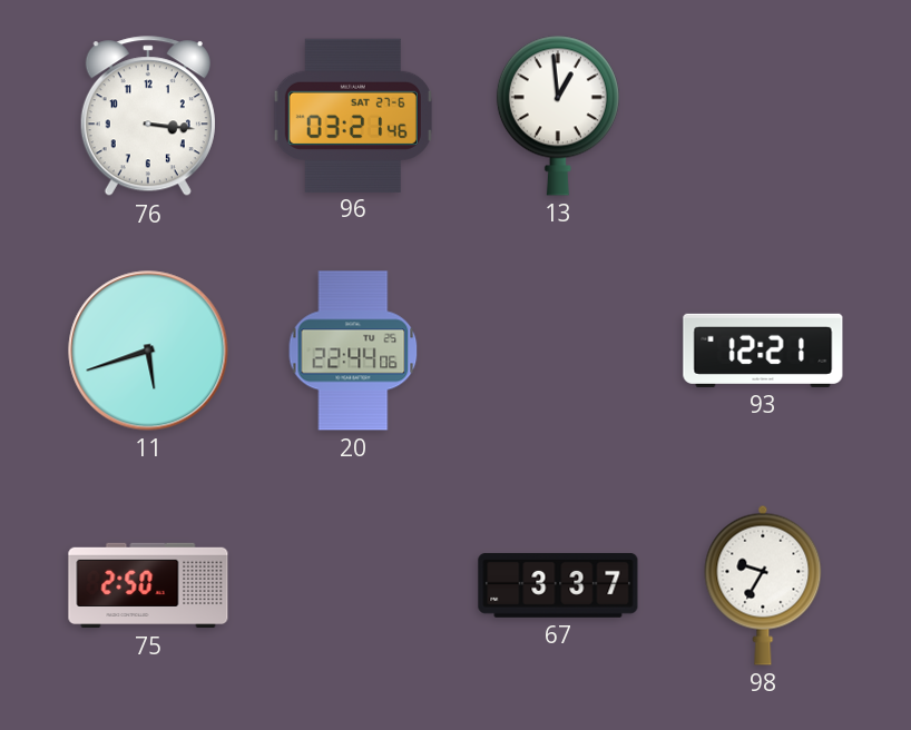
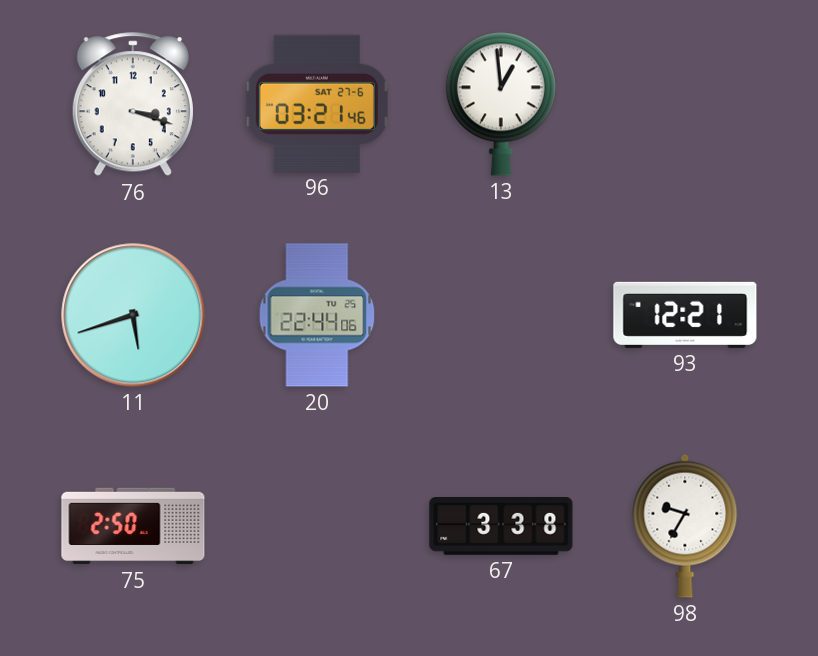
76: 3:16 -> 3:18 (133, 105)
67: 3:37 -> 3:38 (501, 526)
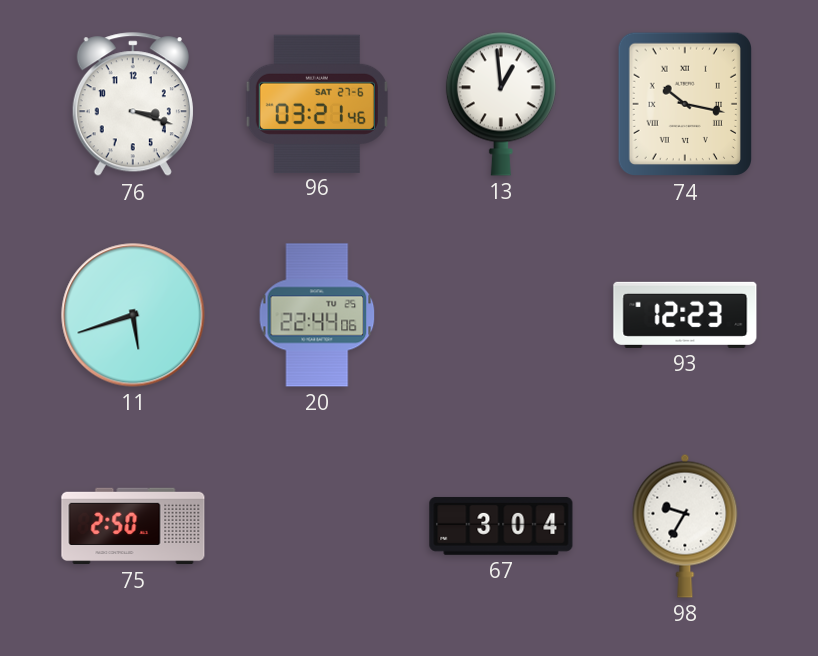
74: none -> 10:17 (684, 104)
93: 12:21 -> 12:23 (685, 315)
67: 3:38 -> 3:04 (501, 526)
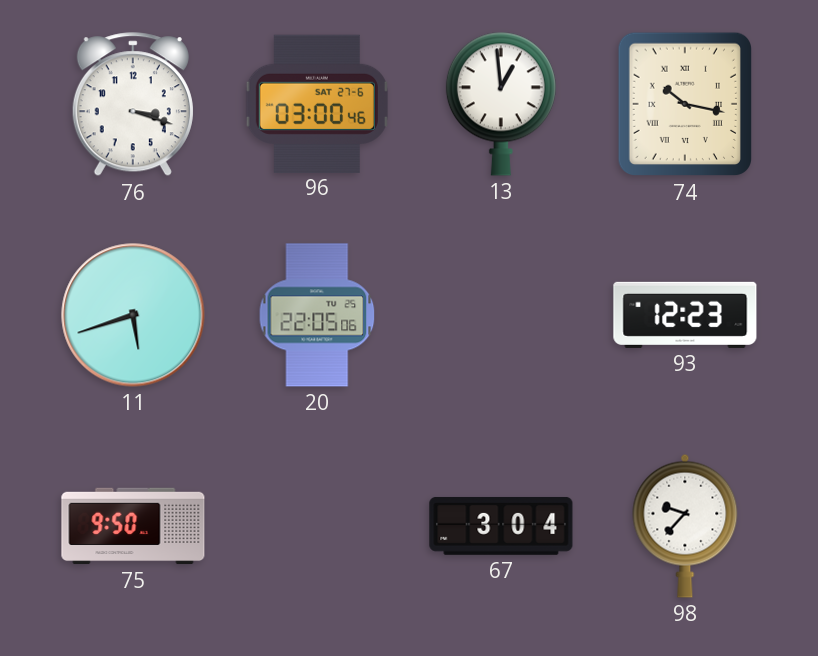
96: 03:21 -> 03:00 (317, 103)
20: 22:44 -> 22:05 (317, 315)
75: 2:50 -> 9:50 (133, 526)
98: 9:35 -> 9:37 (685, 526)
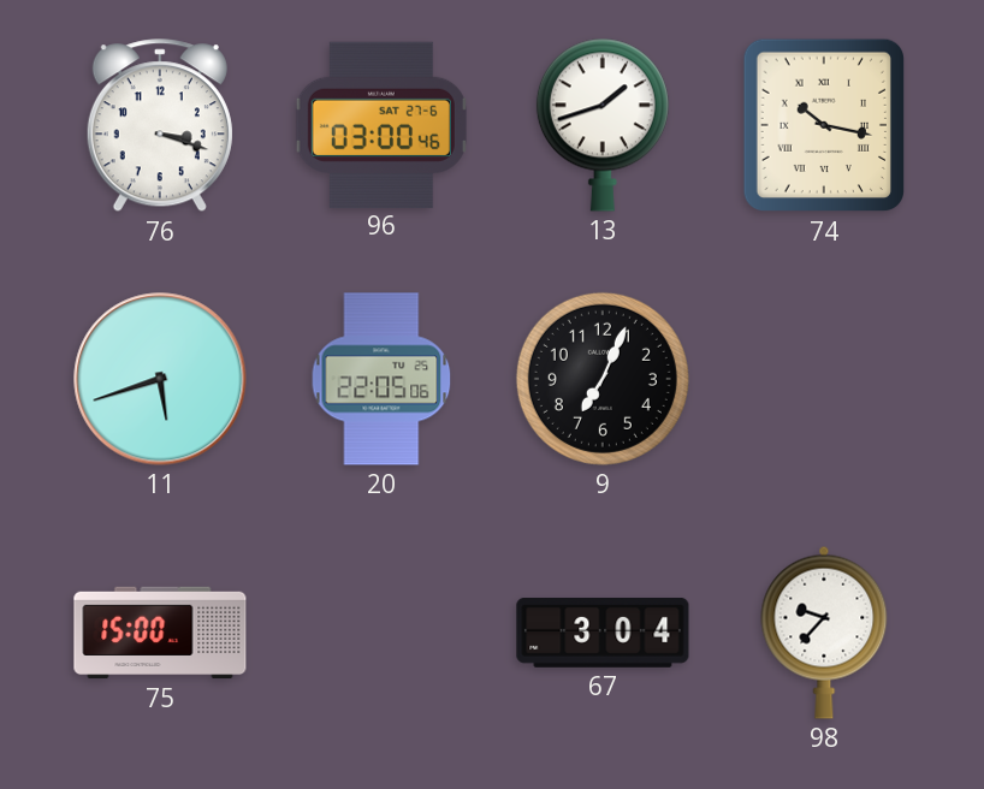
13: 12:59 -> 1:42 (603, 125)
9: none -> 7:04 (603, 379)
93: 12:23 -> none (685, 315)
75: 9:50 -> 15:00 (160, 633)
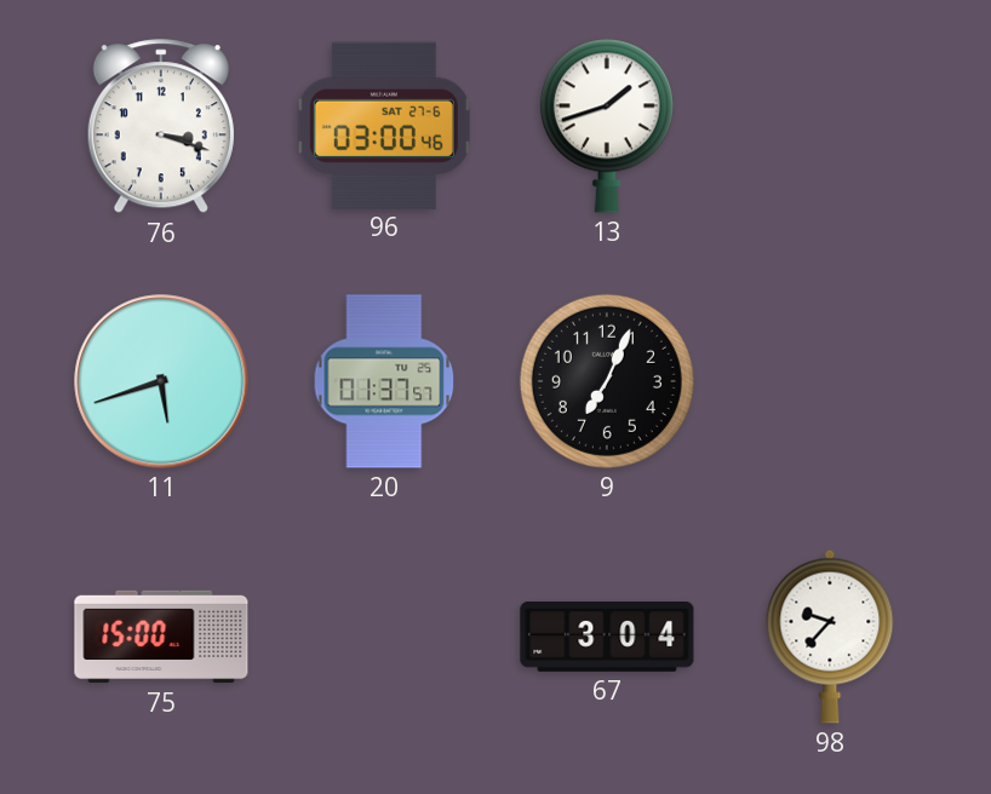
74: 10:17 -> none (823, 125)
20: 22:05 -> 01:37 (384, 381)
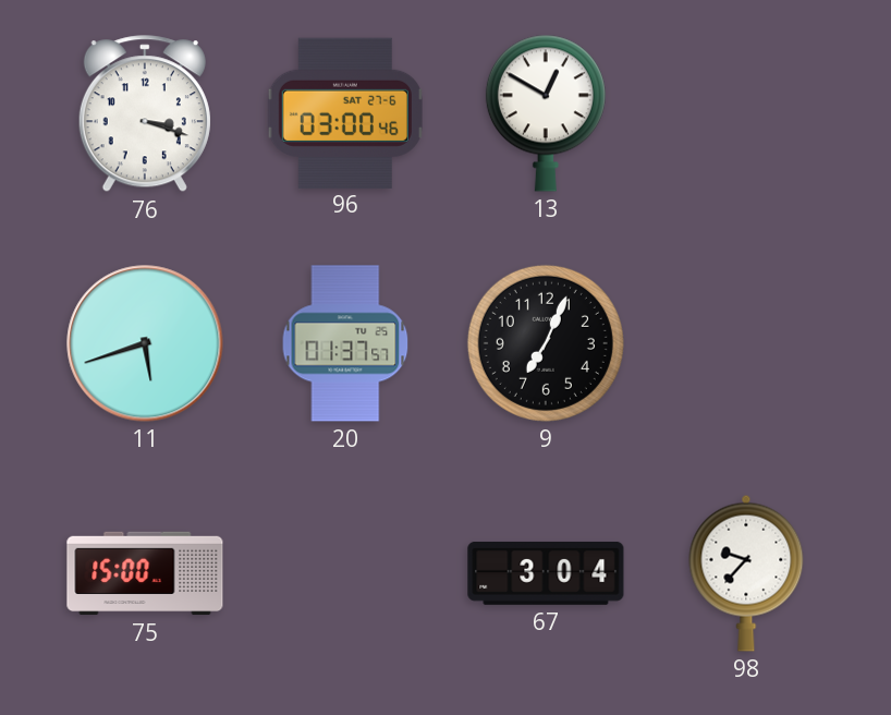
13: 1:42 -> 12:50 (546, 113)
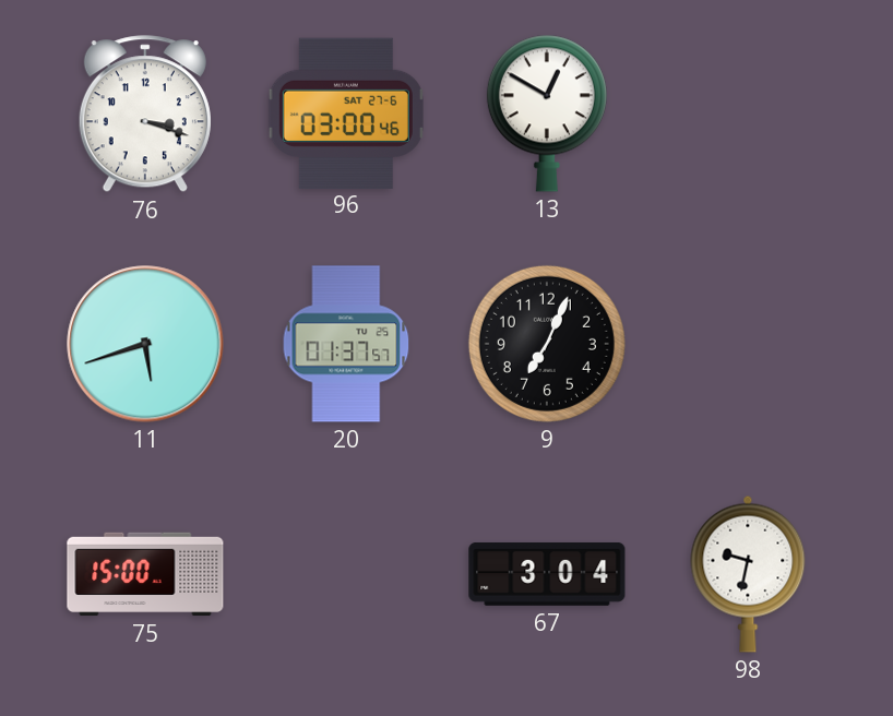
98: 9:37 -> 9:32 (748, 574)
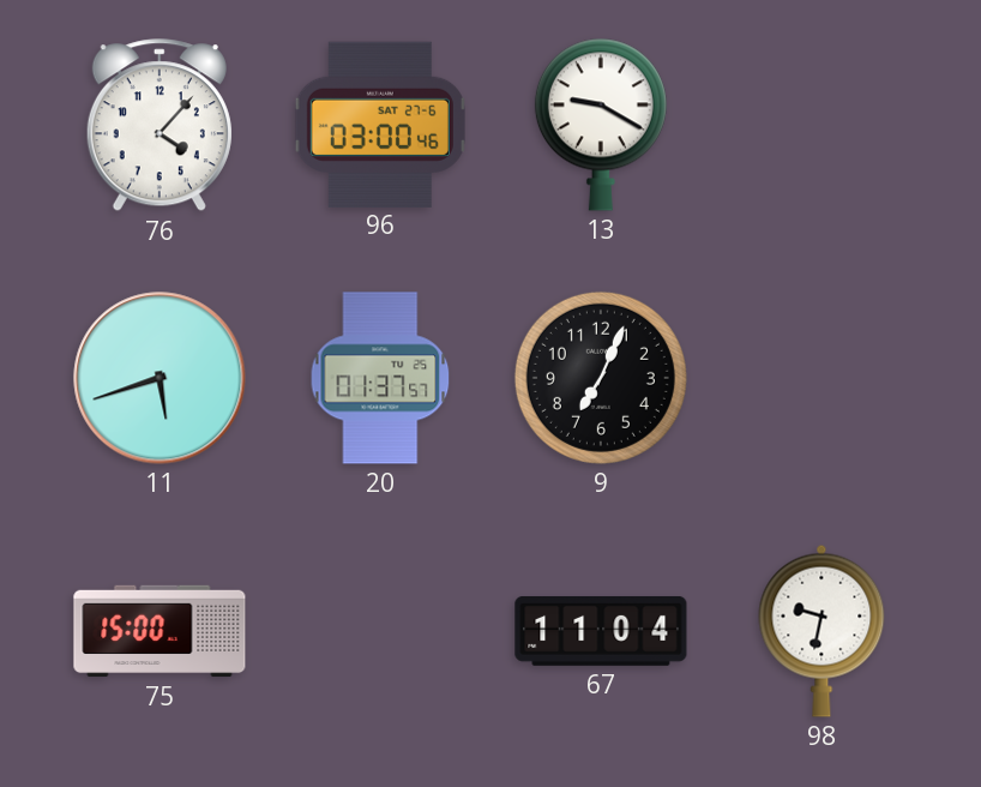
76: 3:18 -> 4:07 (160, 126)
13: 12:50 -> 9:20 (601, 125)
67: 3:04 -> 11:04 (601, 631)
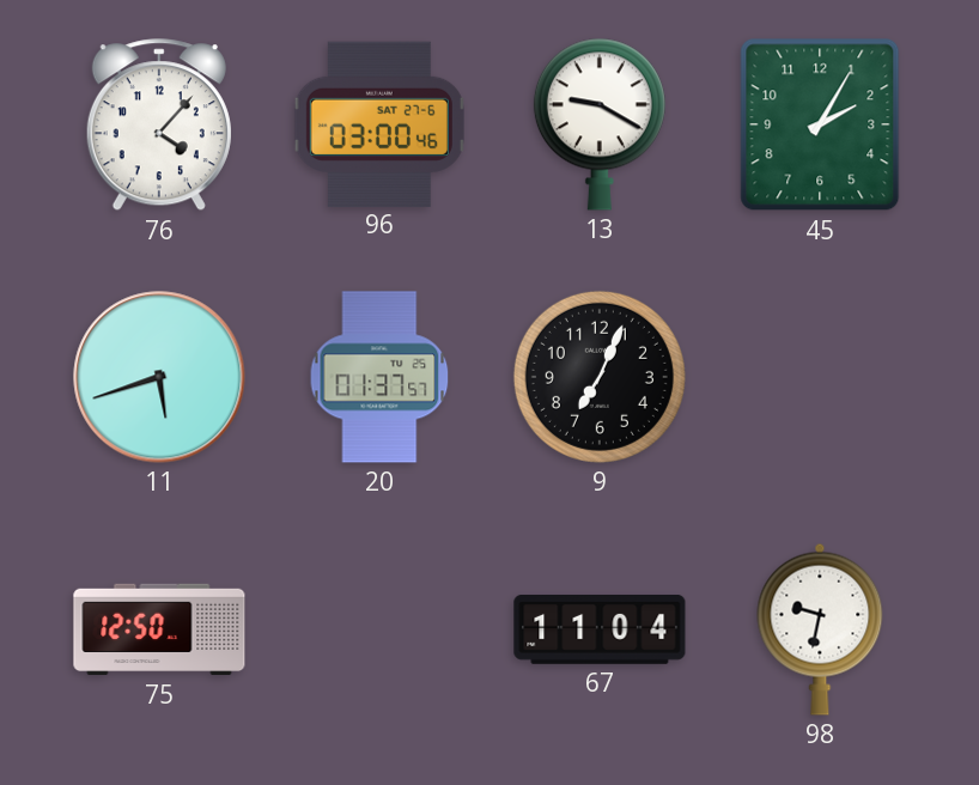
45: none -> 2:05 (820, 124)
75: 15:00 -> 12:50 (159, 629)
